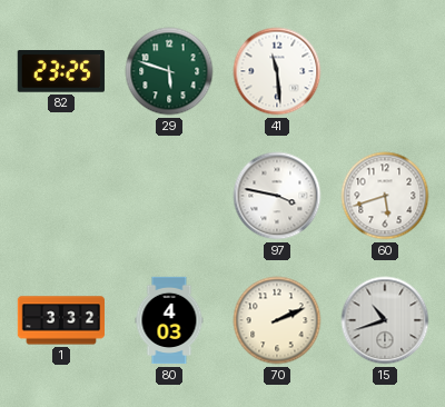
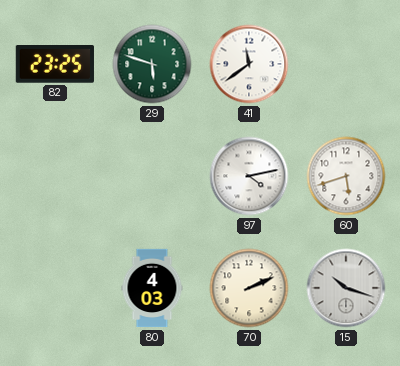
41: 11:29 -> 11:39 (249, 64)
97: 3:47 -> 4:13 (249, 176)
1: 3:32 -> none (61, 320)
15: 10:42 -> 10:18 (346, 288)
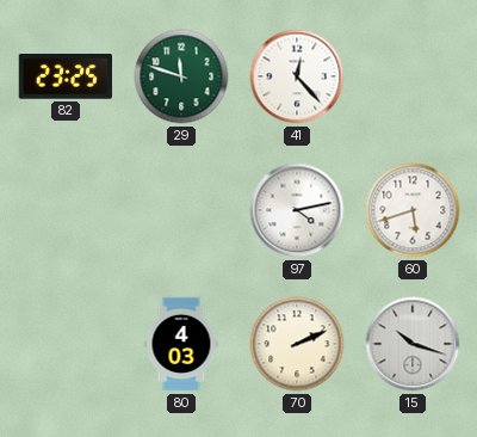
29: 5:48 -> 11:48 (181, 76)
41: 11:39 -> 12:23 (297, 76)
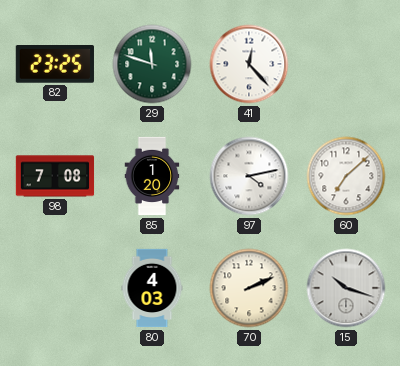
98: none -> 7:08 (55, 176)
85: none -> 1:20 (152, 176)
60: 5:42 -> 7:08 (346, 176)
